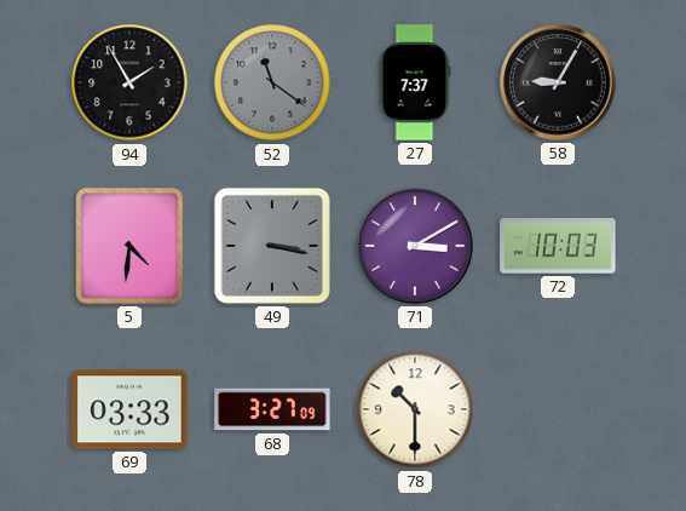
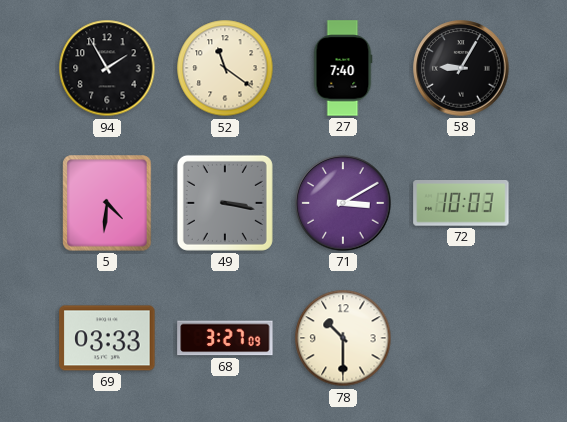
52 dial: grey -> cream (225, 68)
27: 7:37 -> 7:40 (343, 68)
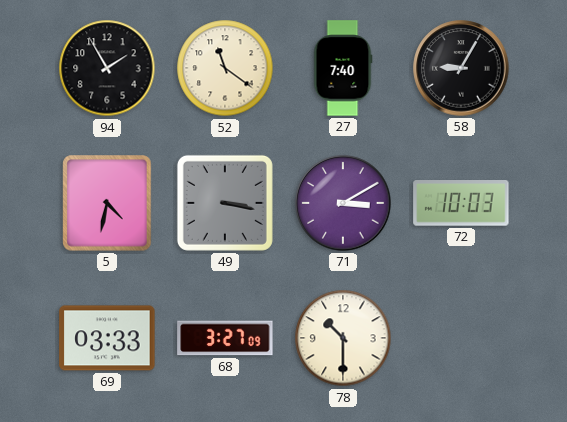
5: 4:31 -> 4:32 (107, 203)
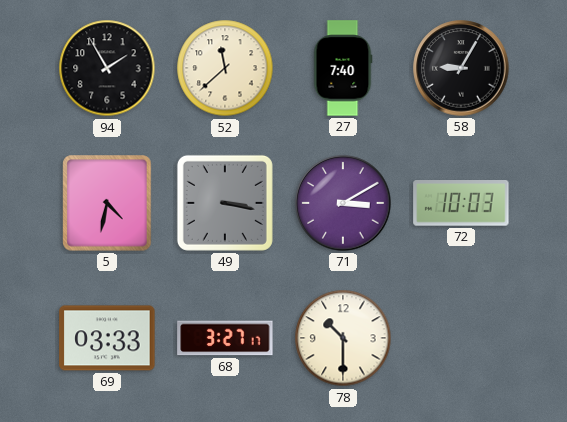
52: 11:21 -> 11:38 (225, 68)
68: 3:27:09 -> 3:27:17 (225, 338)
